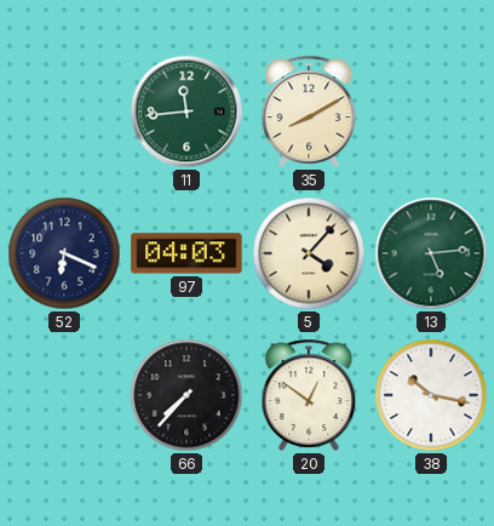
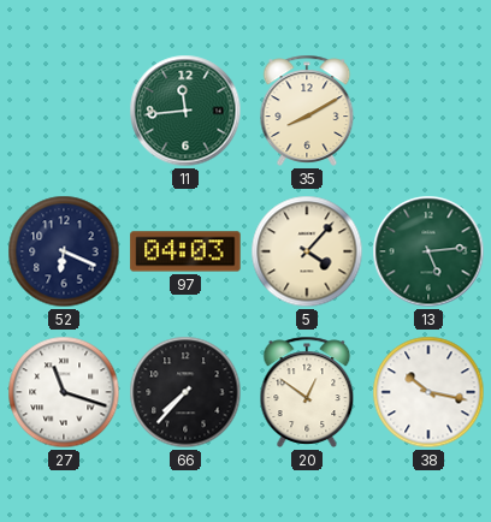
27: none -> 11:18 (64, 392)
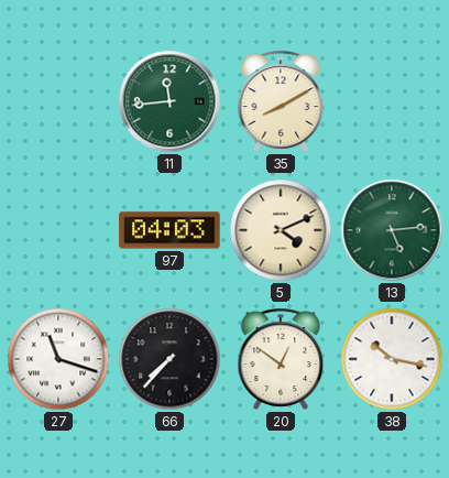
52: 6:19 -> none (64, 251)
5: 4:07 -> 4:11 (281, 230)
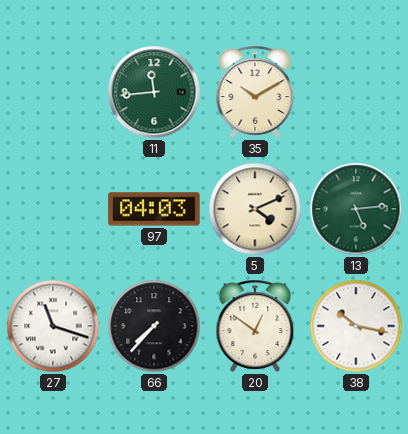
35: 8:10 -> 10:10 (255, 92)
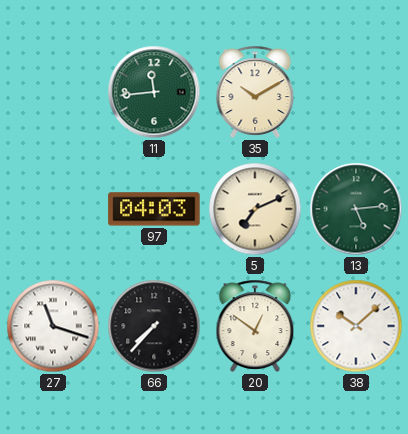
5: 4:11 -> 7:11 (255, 209)
38: 10:17 -> 10:08 (356, 326)
